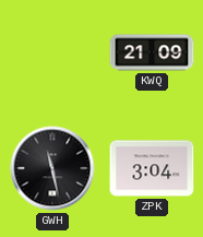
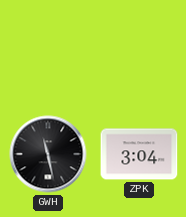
KWQ: 21:09 -> none (152, 52)
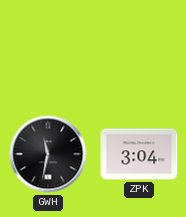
GWH: 11:28 -> 11:32 (48, 154)
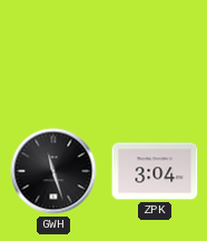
GWH: 11:32 -> 11:27 (53, 171)
